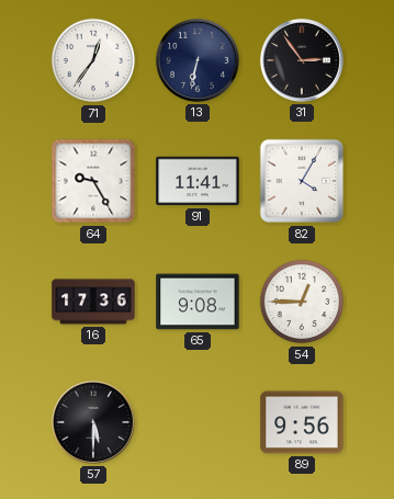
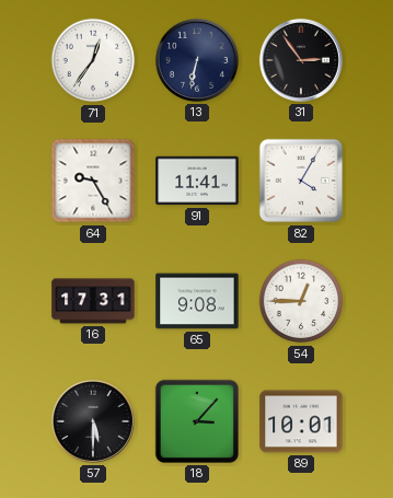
16: 17:36 -> 17:31 (93, 301)
18: none -> 3:07 (197, 421)
89: 9:56 -> 10:01 (301, 421)
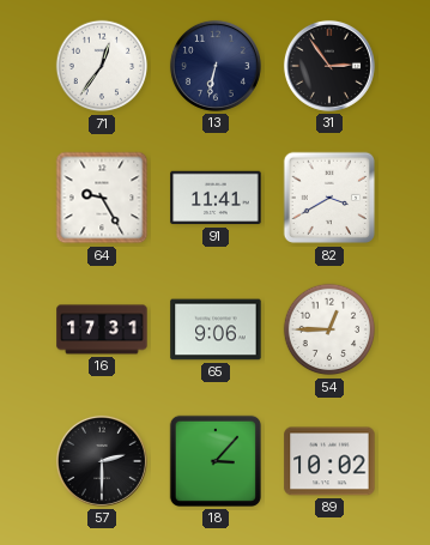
82: 4:05 -> 3:40 (329, 198)
65: 9:08 -> 9:06 (216, 329)
57: 5:30 -> 2:30 (102, 461)
89: 10:01 -> 10:02 (329, 461)
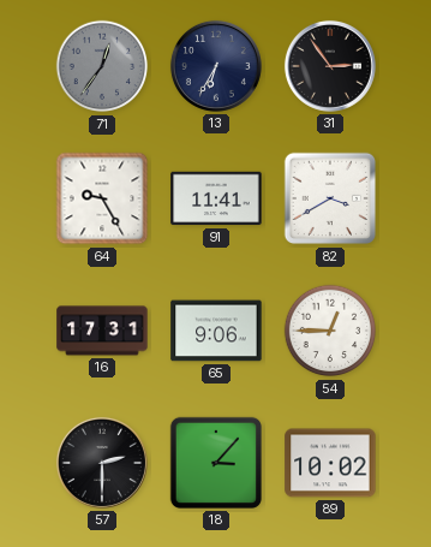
71 dial: white -> grey (102, 66)
13: 6:32 -> 6:35 (216, 66)
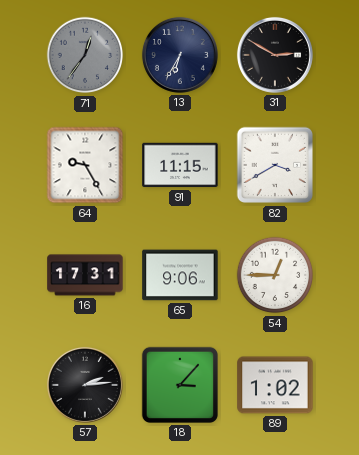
31: 2:54 -> 2:50 (275, 55)
91: 11:41 -> 11:15 (180, 165)
57: 2:30 -> 2:14 (85, 385)
89: 10:02 -> 1:02 (275, 385)
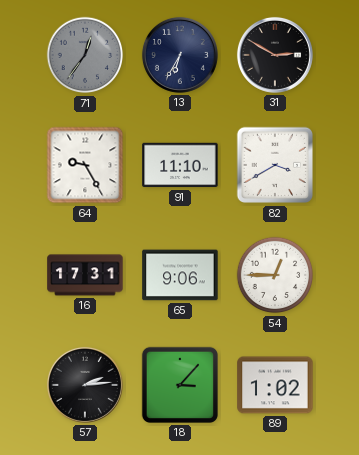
91: 11:15 -> 11:10 (180, 165)
